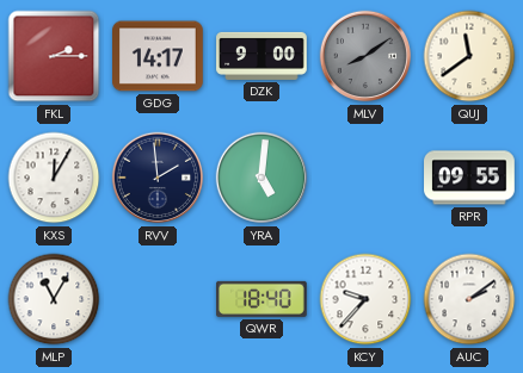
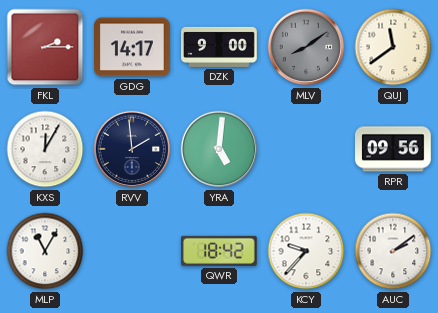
RPR: 09:55 -> 09:56 (394, 149)
QWR: 18:40 -> 18:42 (220, 251)
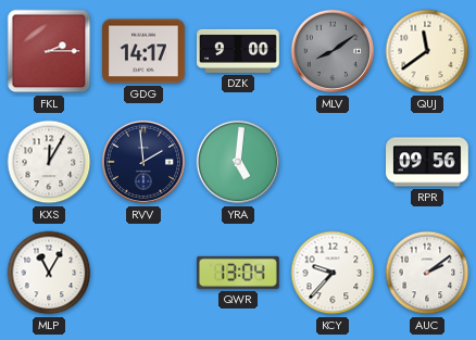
QWR: 18:42 -> 13:04 (239, 273)
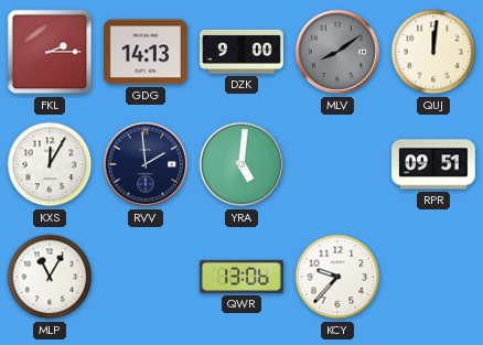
GDG: 14:17 -> 14:13 (147, 52)
QUJ: 11:39 -> 12:01 (433, 52)
RPR: 09:56 -> 09:51 (434, 164)
QWR: 13:04 -> 13:06 (243, 277)
AUC: 2:09 -> none (427, 273)
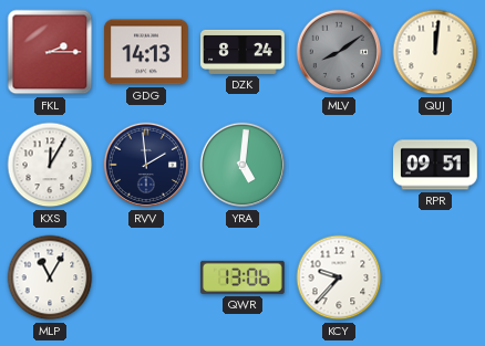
DZK: 9:00 -> 8:24 (242, 52)
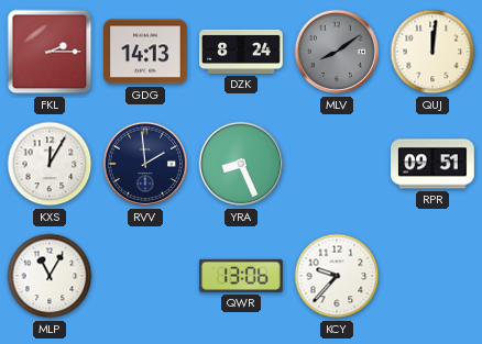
YRA: 5:01 -> 8:26 (241, 164)
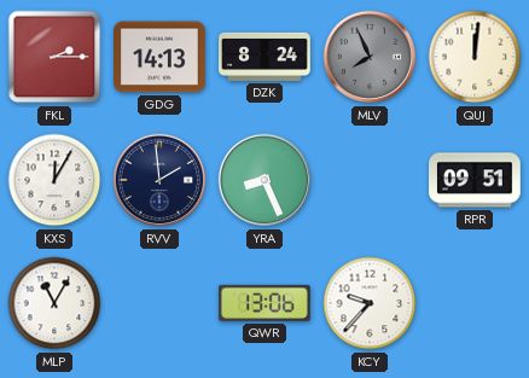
MLV: 8:09 -> 7:56 (370, 57)
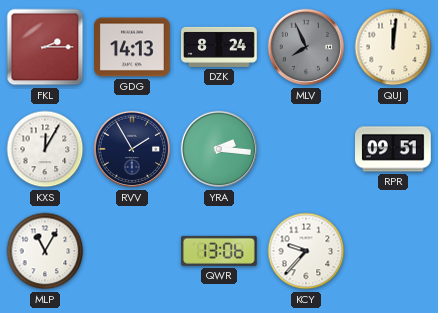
RVV: 1:59 -> 1:55 (132, 149)
YRA: 8:26 -> 2:16 (219, 149)
